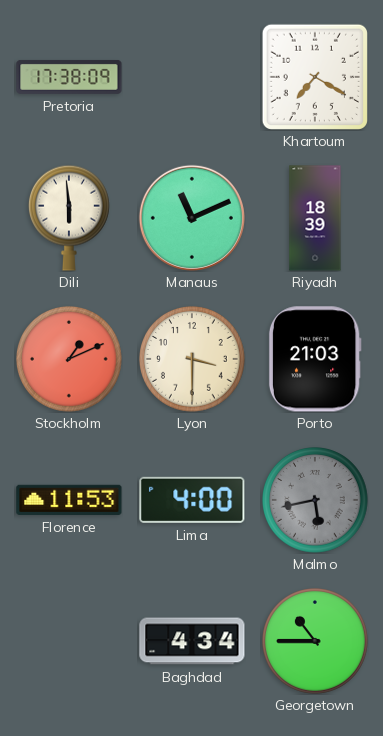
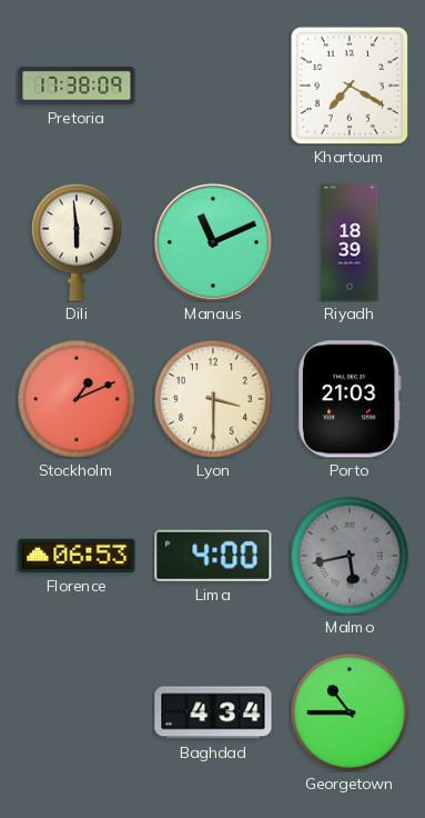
Florence: 11:53 -> 06:53 (77, 556)
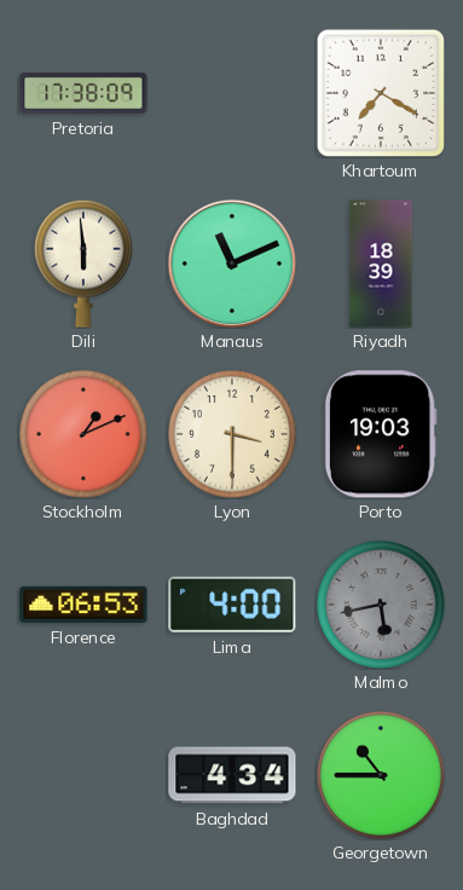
Porto: 21:03 -> 19:03 (381, 434)
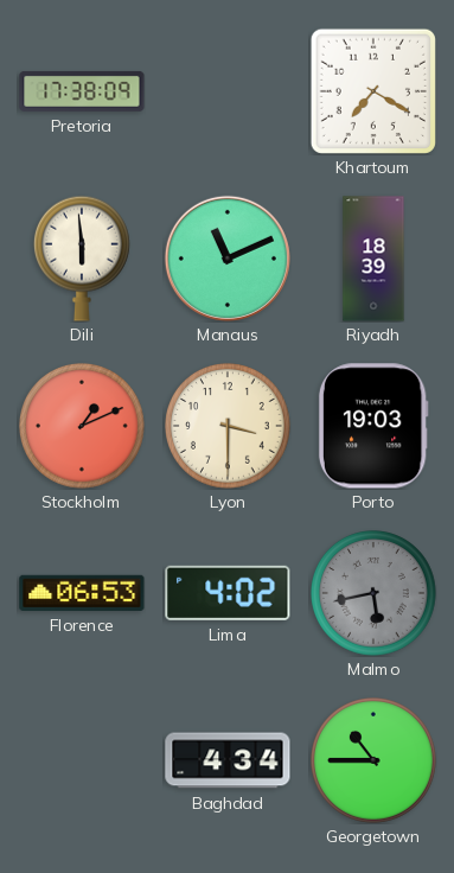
Lima: 4:00 -> 4:02 (228, 593)
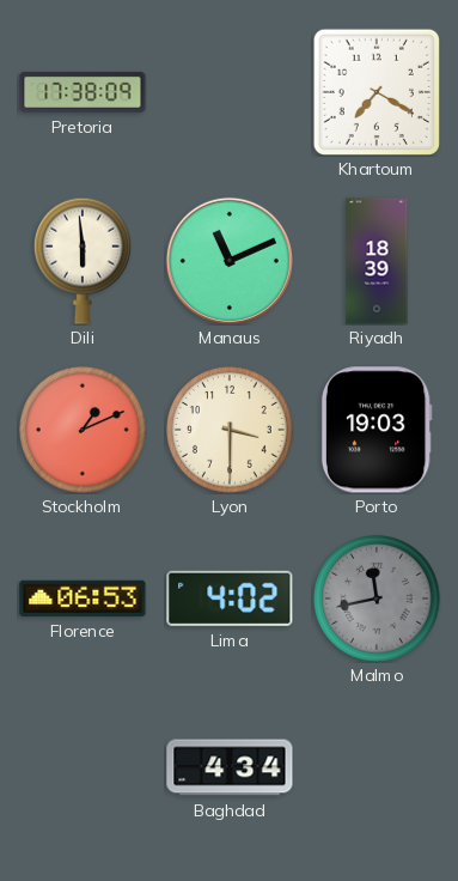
Malmo: 5:43 -> 11:43 (378, 600)
Georgetown: 10:45 -> none (375, 762)
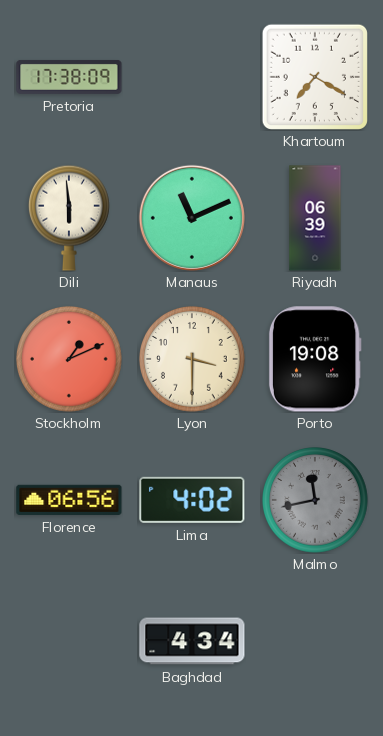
Riyadh: 18:39 -> 06:39 (315, 218)
Porto: 19:03 -> 19:08 (315, 359)
Florence: 06:53 -> 06:56 (69, 500)
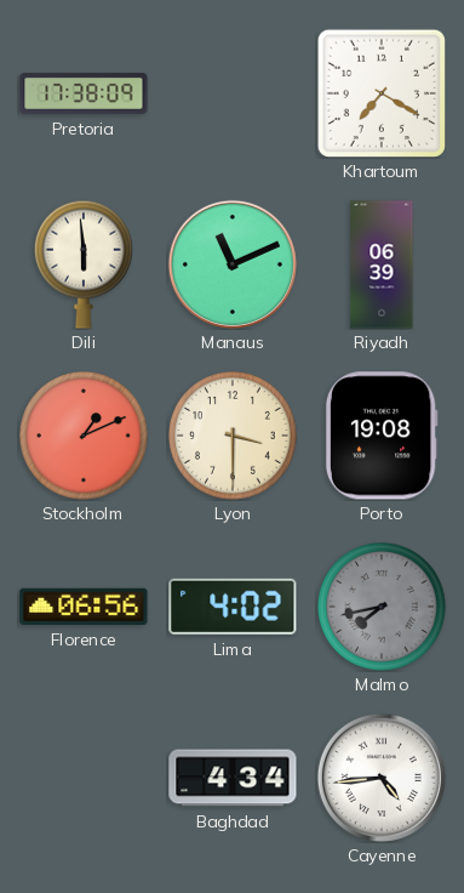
Malmo: 11:43 -> 7:43 (383, 608)
Cayenne: none -> 4:44 (382, 778)
